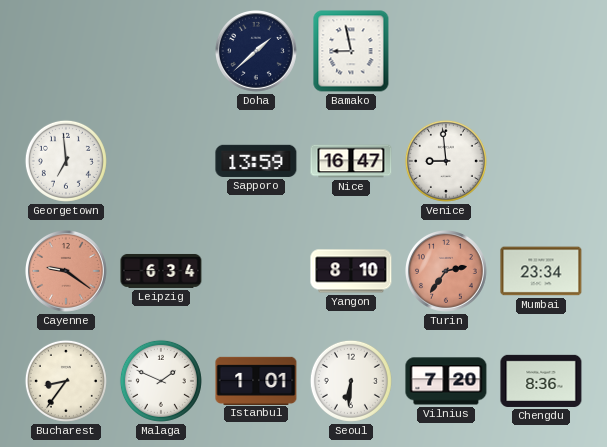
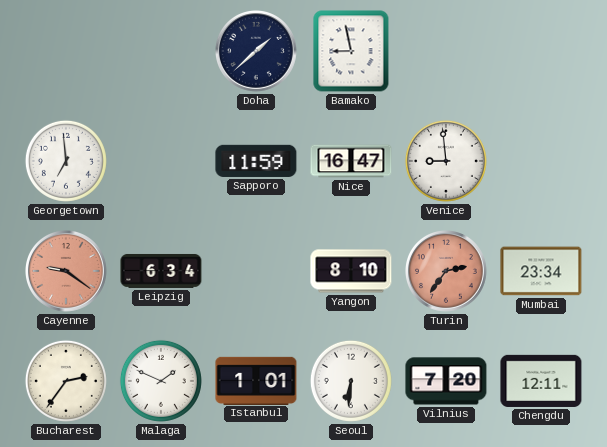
Sapporo: 13:59 -> 11:59 (256, 161)
Bucharest: 8:36 -> 2:36 (66, 381)
Chengdu: 8:36 -> 12:11 (541, 381)
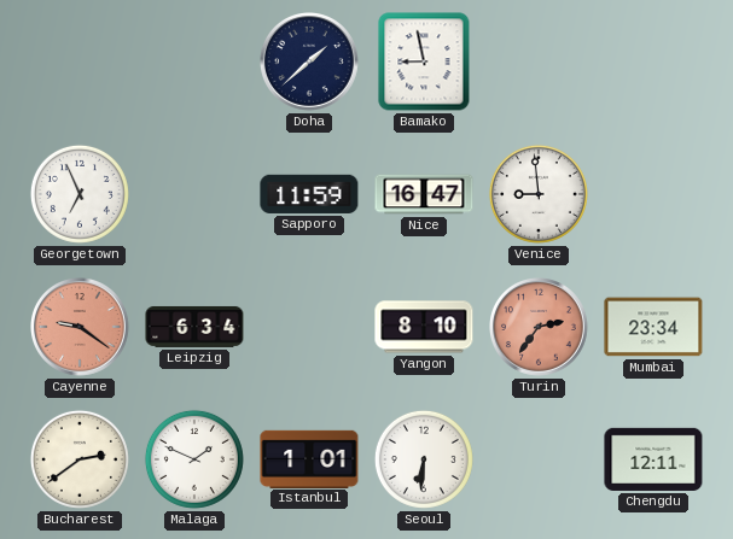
Georgetown: 6:59 -> 6:56 (80, 194)
Bucharest: 2:36 -> 2:39 (80, 459)
Vilnius: 7:20 -> none (446, 381)
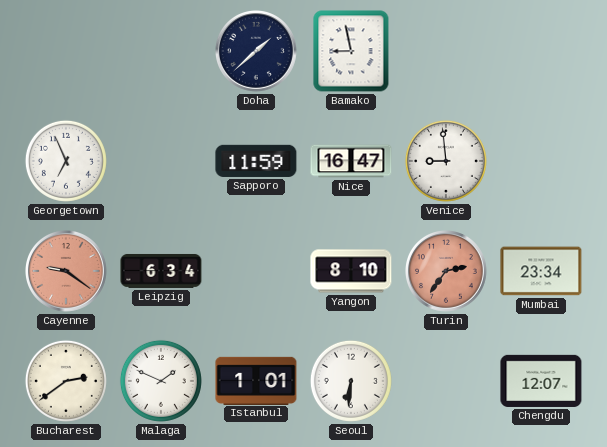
Chengdu: 12:11 -> 12:07 (541, 381)
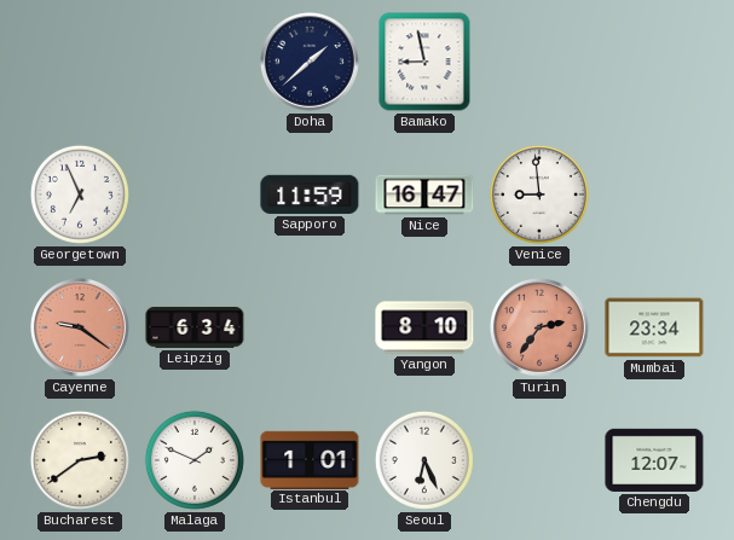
Seoul: 6:31 -> 6:26 (424, 460)
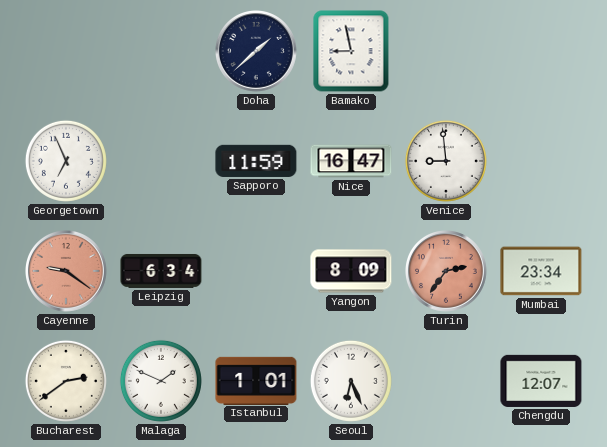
Yangon: 8:10 -> 8:09 (351, 271)
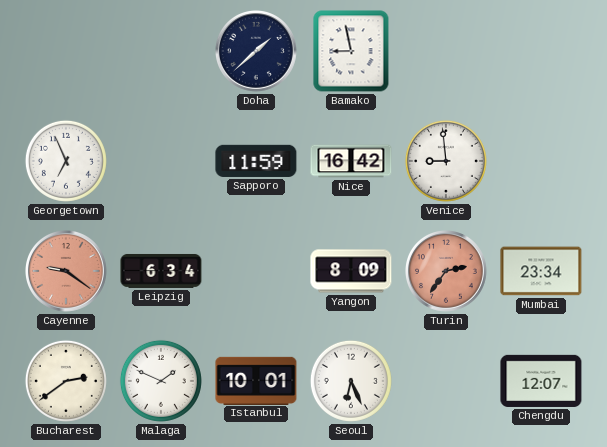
Nice: 16:47 -> 16:42 (351, 161)
Istanbul: 1:01 -> 10:01 (256, 380)
